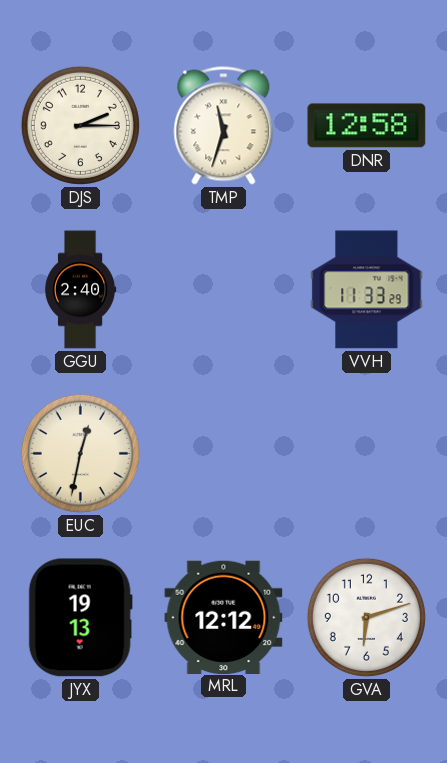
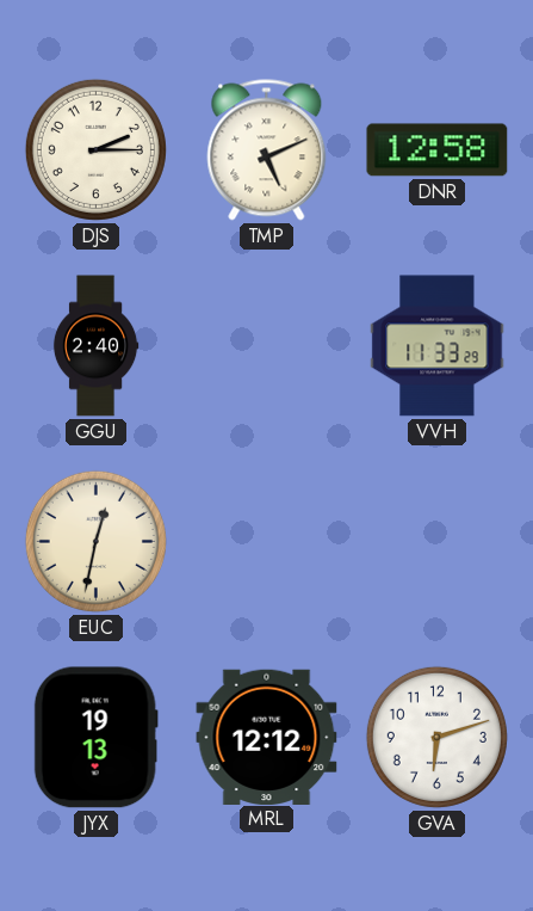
TMP: 11:33 -> 5:11 (267, 150)
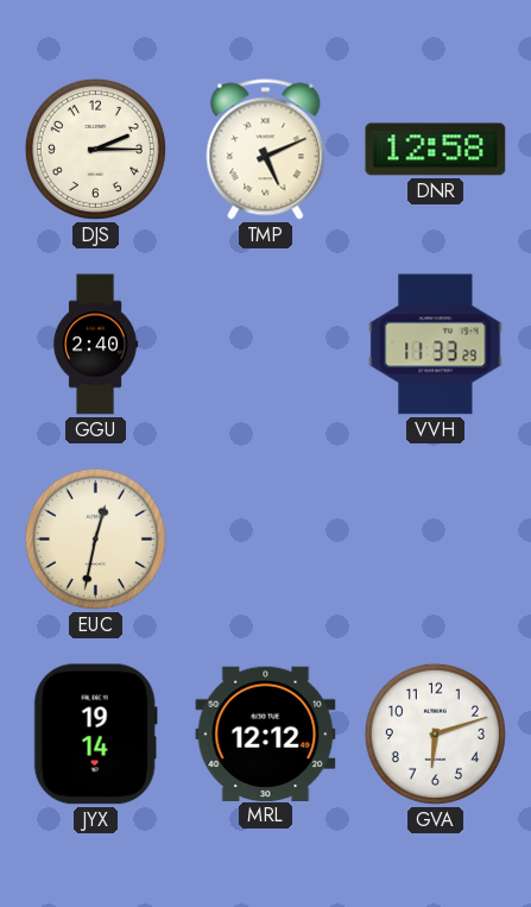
JYX: 19:13 -> 19:14 (95, 735)
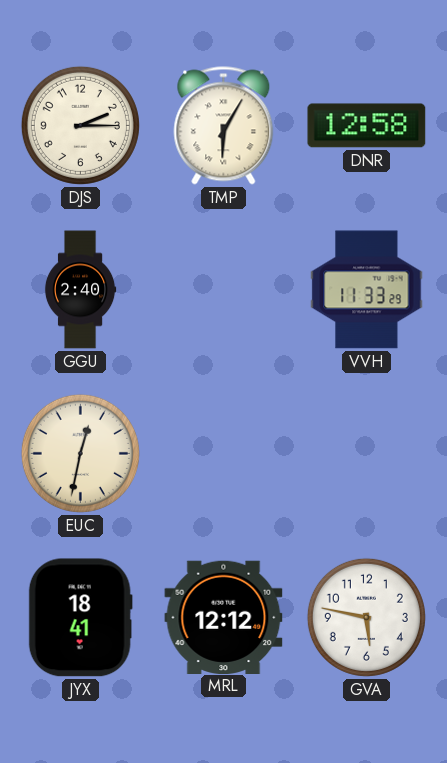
TMP: 5:11 -> 6:05 (224, 126)
JYX: 19:14 -> 18:41 (80, 618)
GVA: 6:12 -> 5:47 (366, 617)
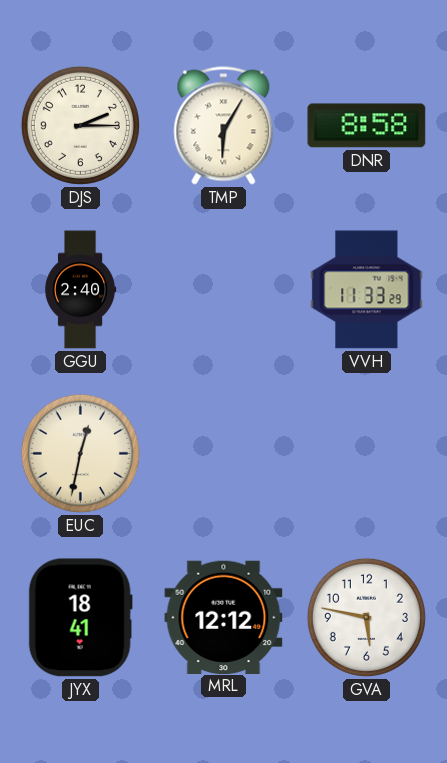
DNR: 12:58 -> 8:58 (367, 126)
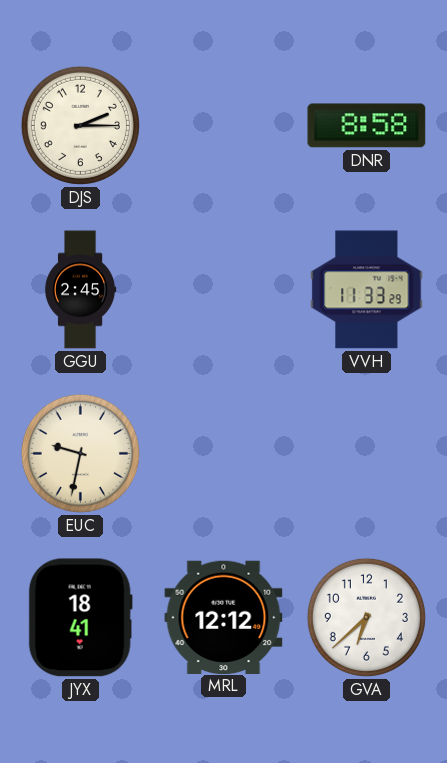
TMP: 6:05 -> none (224, 126)
GGU: 2:40 -> 2:45 (80, 290)
EUC: 12:32 -> 9:32 (80, 453)
GVA: 5:47 -> 6:38 (366, 617)
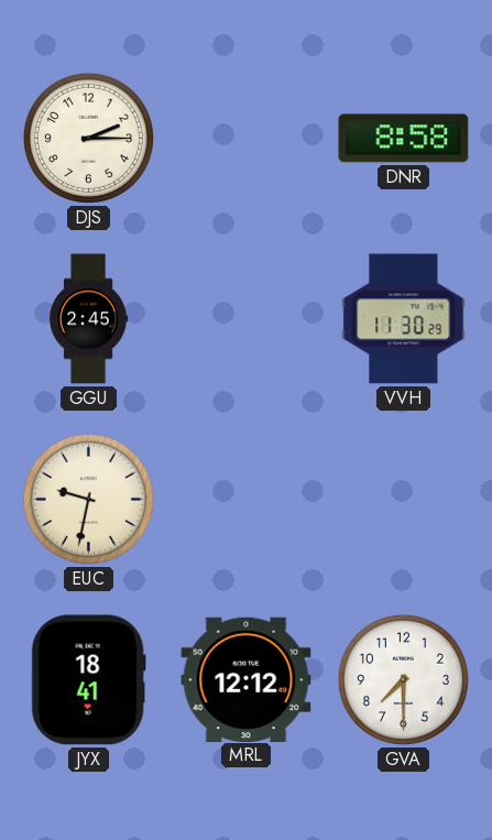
VVH: 11:33 -> 11:30 (404, 319)
GVA: 6:38 -> 7:30 (403, 679)
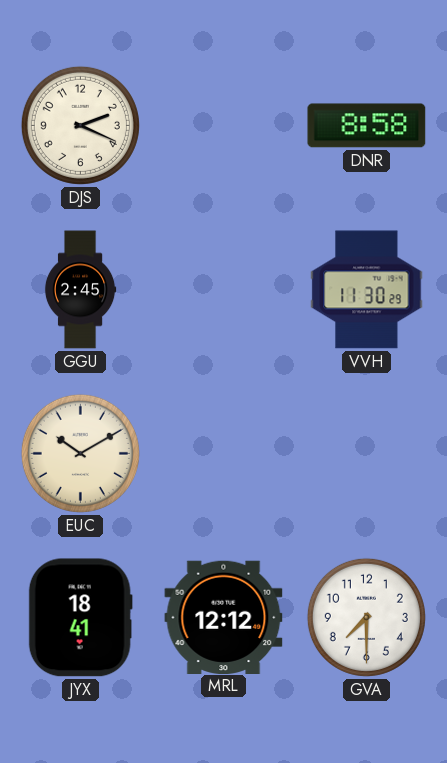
DJS: 2:15 -> 2:19 (80, 125)
EUC: 9:32 -> 10:10 (80, 453)
